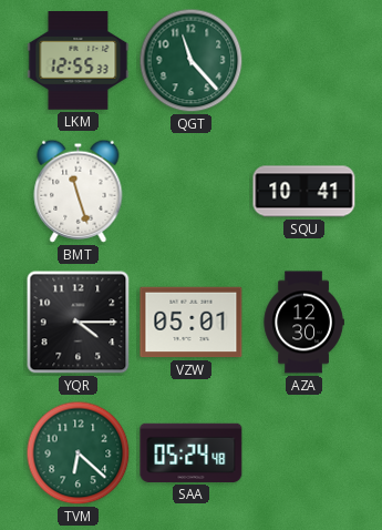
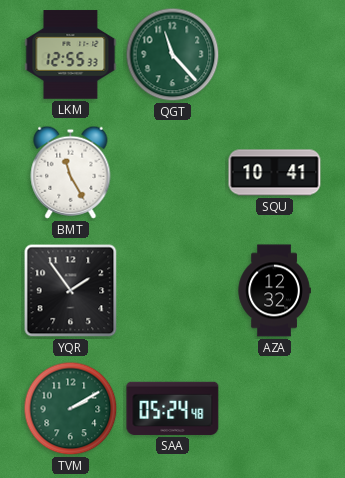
BMT: 11:27 -> 11:25 (71, 172)
YQR: 4:15 -> 1:54 (71, 291)
VZW: 05:01 -> none (192, 323)
AZA: 12:30 -> 12:32 (274, 291)
TVM: 6:22 -> 2:10 (71, 409)
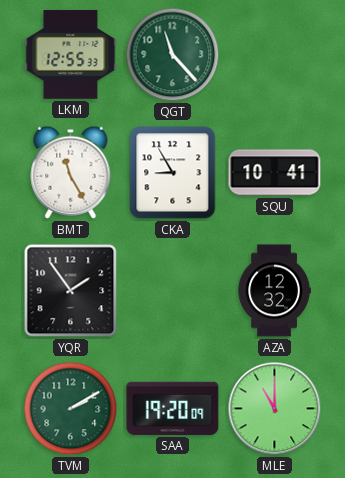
CKA: none -> 8:55 (173, 173)
SAA: 05:24 -> 19:20 (173, 408)
MLE: none -> 11:00 (275, 409)
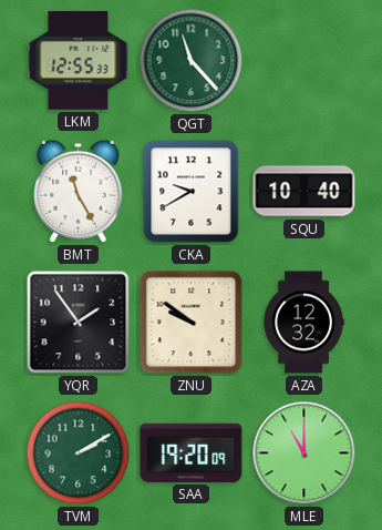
CKA: 8:55 -> 9:40 (192, 192)
SQU: 10:41 -> 10:40 (304, 192)
ZNU: none -> 9:51 (192, 323)
